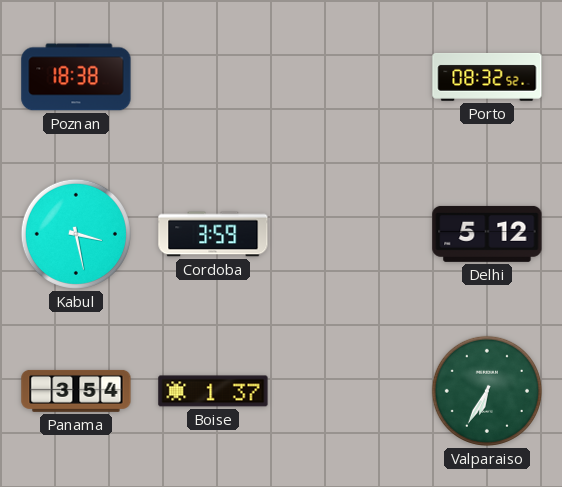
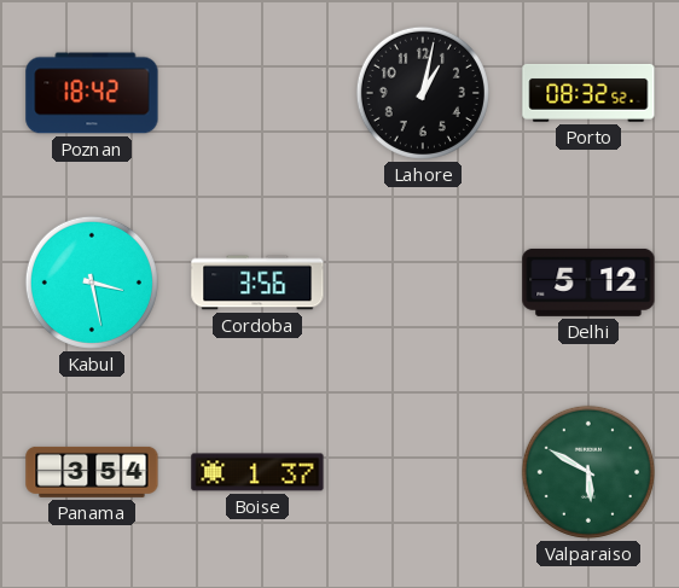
Poznan: 18:38 -> 18:42 (92, 93)
Lahore: none -> 1:02 (423, 93)
Cordoba: 3:59 -> 3:56 (257, 283)
Valparaiso: 6:35 -> 5:50 (588, 472)
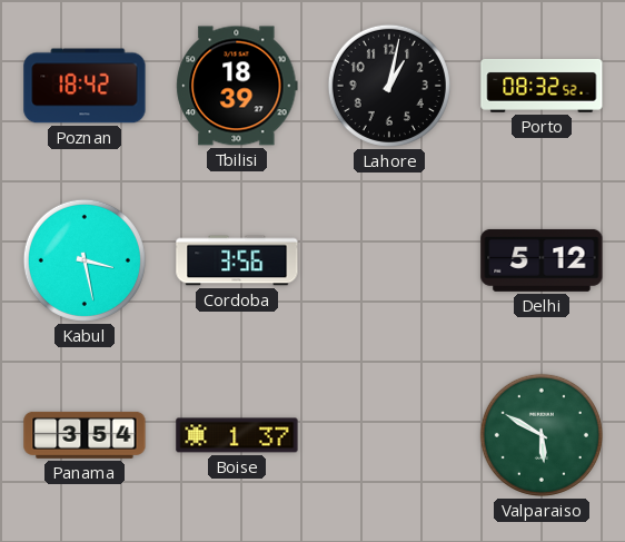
Tbilisi: none -> 18:39 (237, 86)
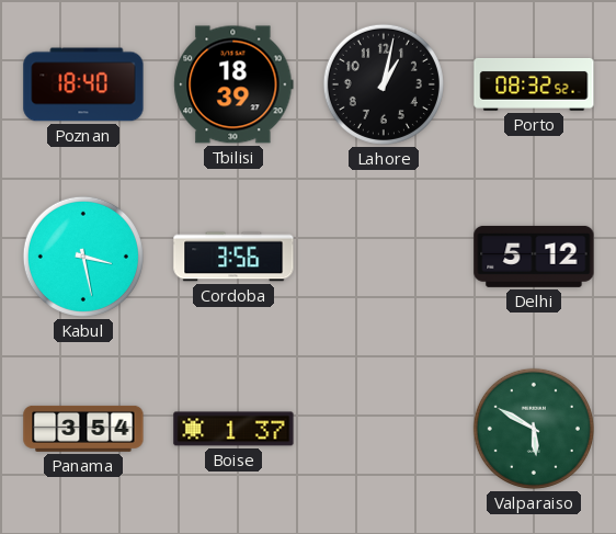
Poznan: 18:42 -> 18:40 (83, 84)
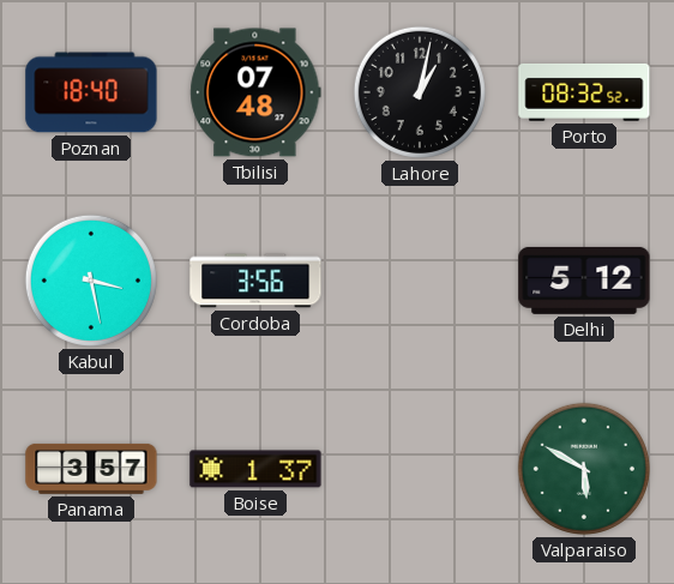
Tbilisi: 18:39 -> 07:48 (255, 92)
Panama: 3:54 -> 3:57 (91, 469)
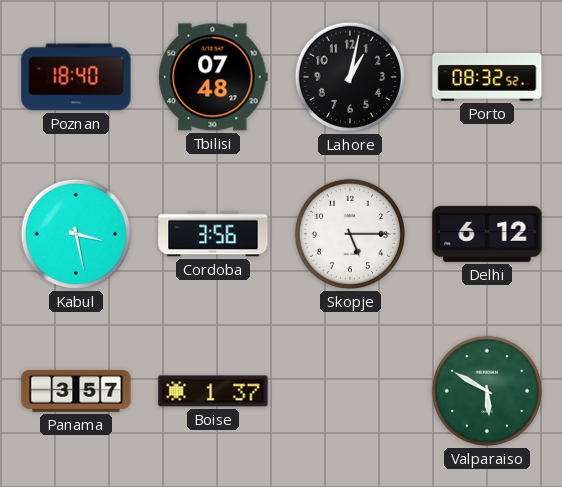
Skopje: none -> 5:15 (350, 234)
Delhi: 5:12 -> 6:12 (487, 234)
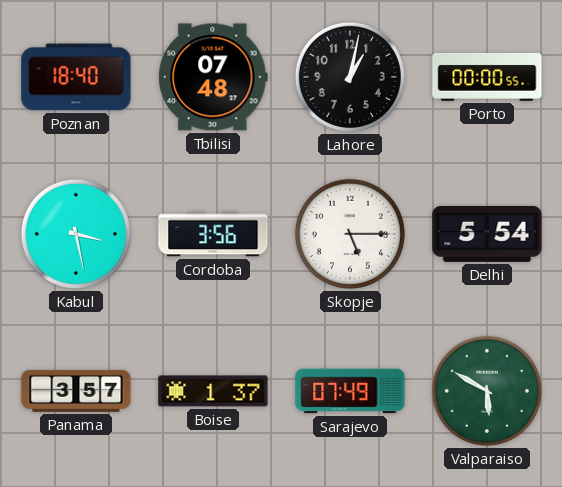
Porto: 08:32 -> 00:00 (487, 77)
Delhi: 6:12 -> 5:54 (487, 234)
Sarajevo: none -> 07:49 (350, 391)
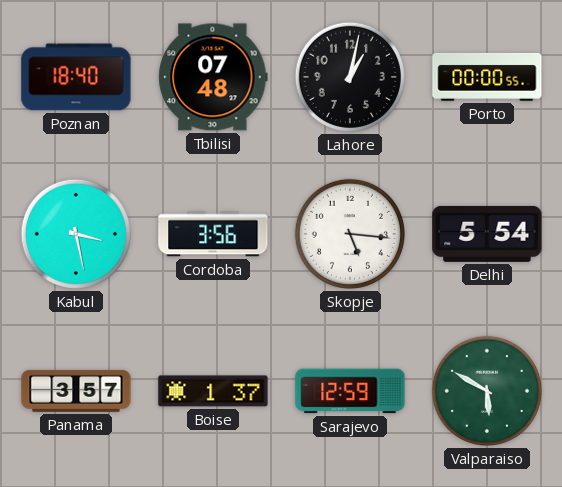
Skopje: 5:15 -> 5:16 (350, 234)
Sarajevo: 07:49 -> 12:59 (350, 391)
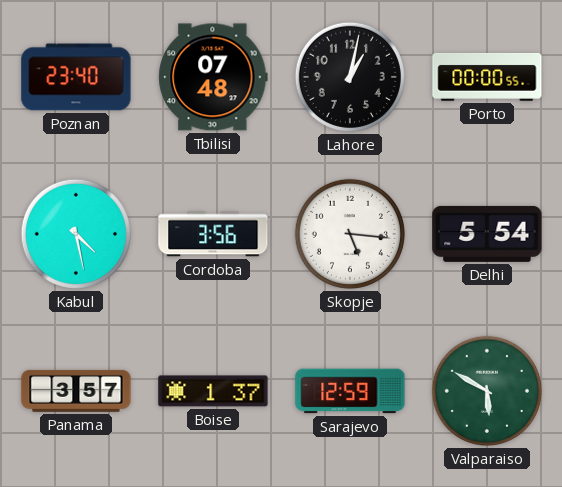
Poznan: 18:40 -> 23:40 (76, 77)
Kabul: 3:28 -> 4:28 (76, 234)
